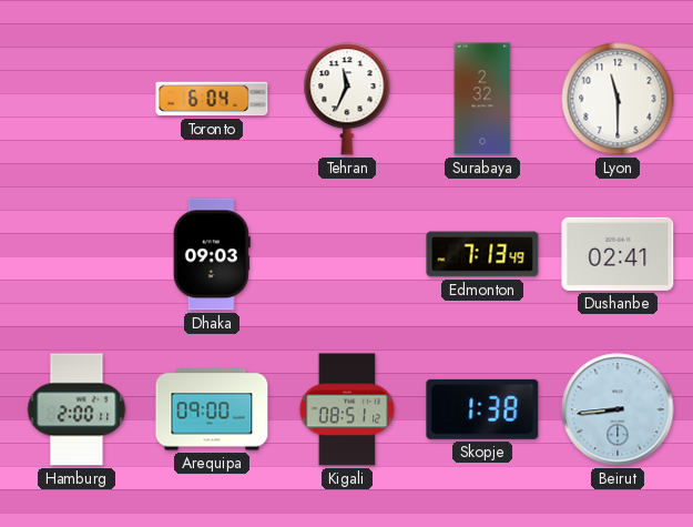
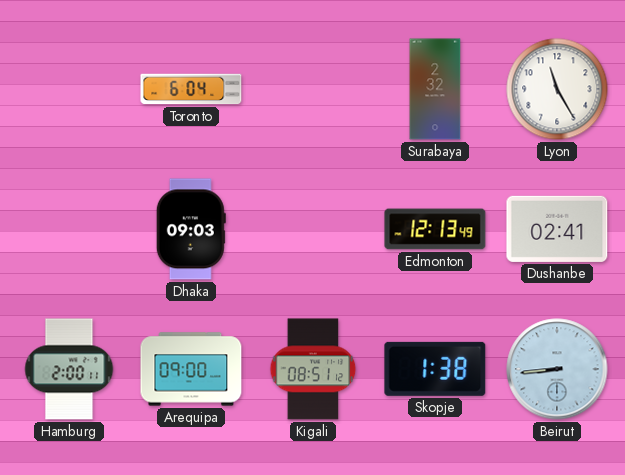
Tehran: 11:34 -> none (347, 99)
Lyon: 11:30 -> 11:25 (557, 89)
Edmonton: 7:13 -> 12:13 (435, 229)
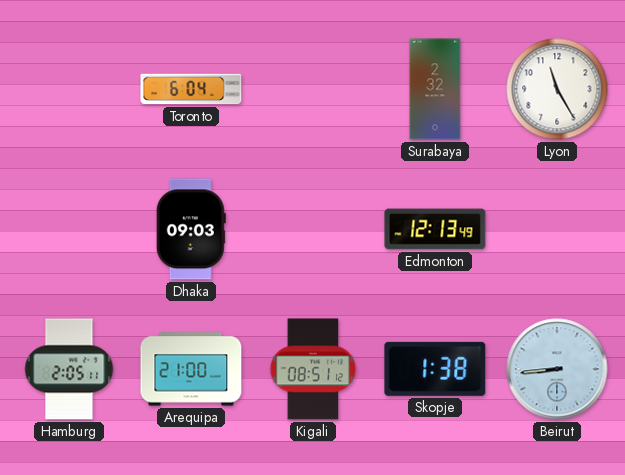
Dushanbe: 02:41 -> none (557, 229)
Hamburg: 2:00 -> 2:05 (69, 369)
Arequipa: 09:00 -> 21:00 (191, 369)
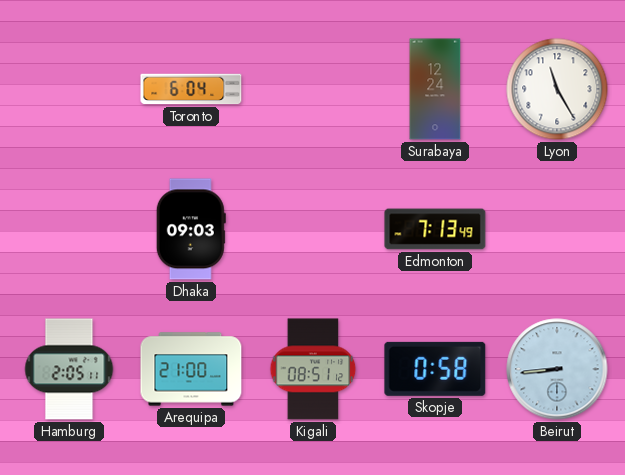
Surabaya: 2:32 -> 12:24 (435, 89)
Edmonton: 12:13 -> 7:13 (435, 229)
Skopje: 1:38 -> 0:58 (435, 369)
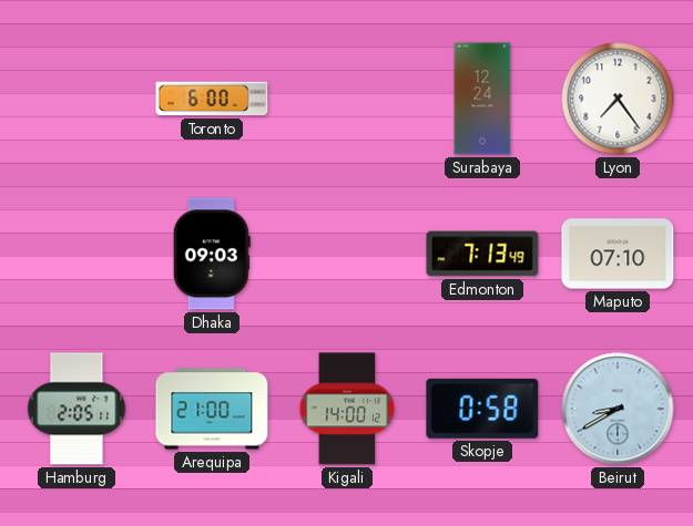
Toronto: 6:04 -> 6:00 (212, 99)
Lyon: 11:25 -> 7:24 (618, 99)
Maputo: none -> 07:10 (618, 254)
Kigali: 08:51 -> 14:00 (347, 409)
Beirut: 8:44 -> 8:40 (618, 409)
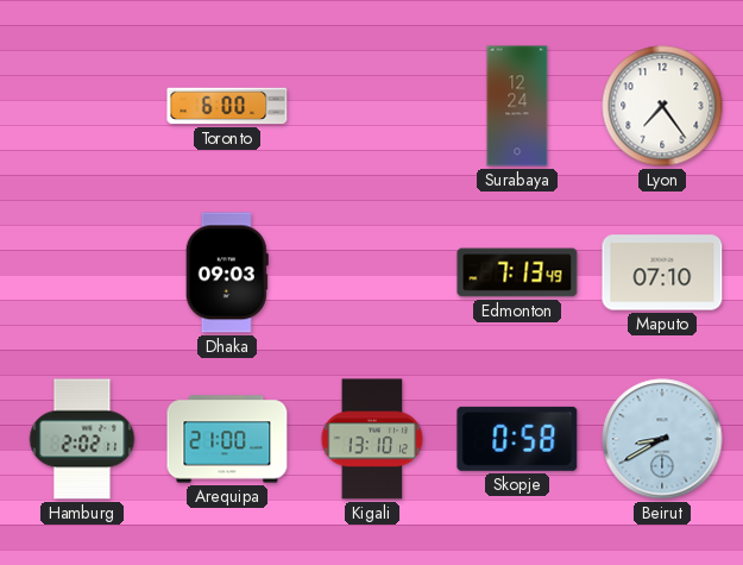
Hamburg: 2:05 -> 2:02 (82, 439)
Kigali: 14:00 -> 13:10 (372, 439)
